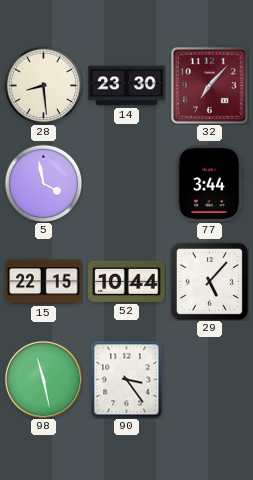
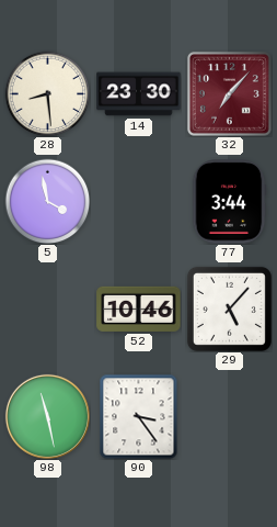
15: 22:15 -> none (44, 282)
52: 10:44 -> 10:46 (139, 309)
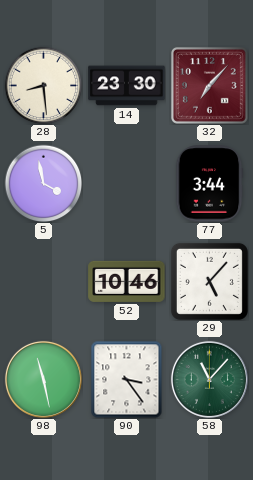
58: none -> 11:07 (209, 379)
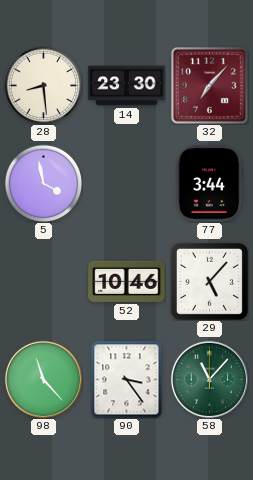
98: 11:28 -> 11:23 (43, 379)
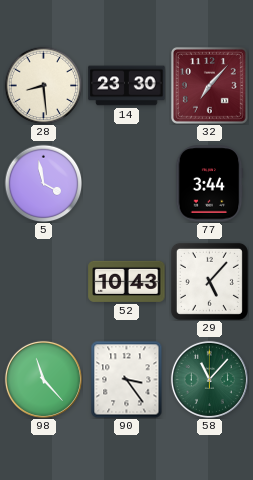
52: 10:46 -> 10:43 (127, 281)
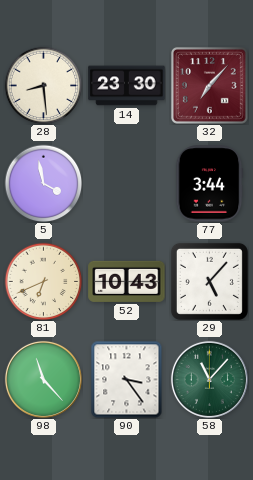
81: none -> 6:41 (43, 281)
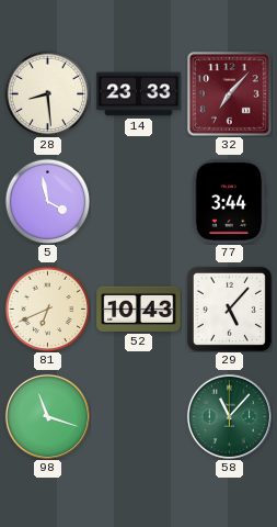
14: 23:30 -> 23:33 (139, 94)
98: 11:23 -> 11:18 (47, 416)
90: 3:24 -> none (127, 379)
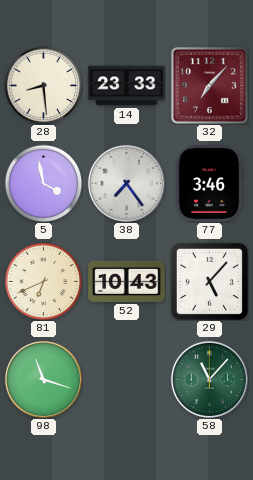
38: none -> 7:24 (126, 183)
77: 3:44 -> 3:46 (209, 184)
